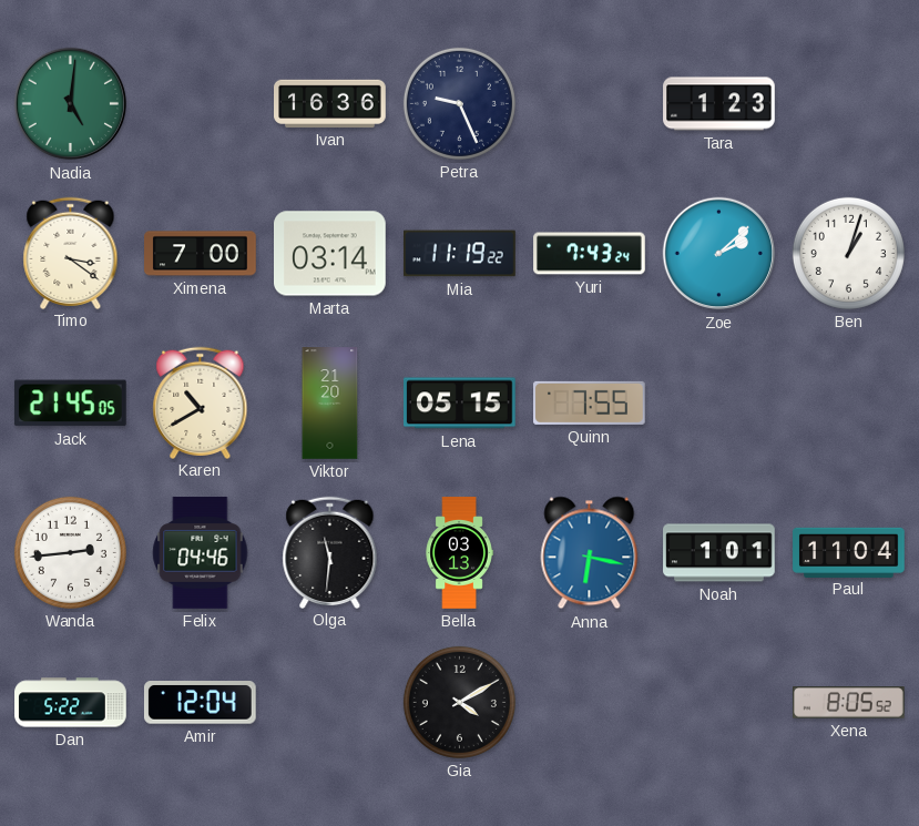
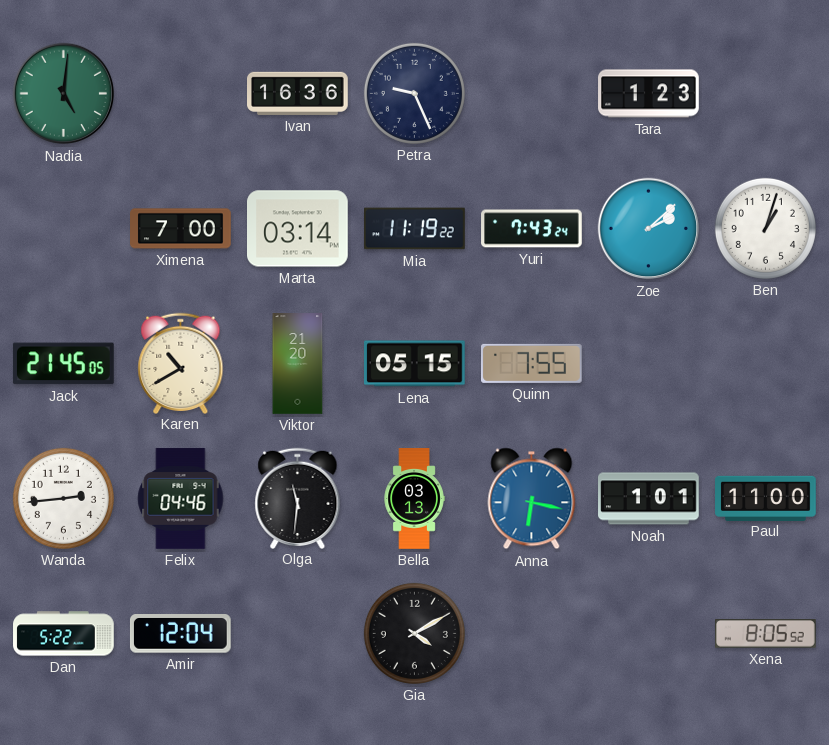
Timo: 3:21 -> none (71, 253)
Paul: 11:04 -> 11:00 (766, 498)
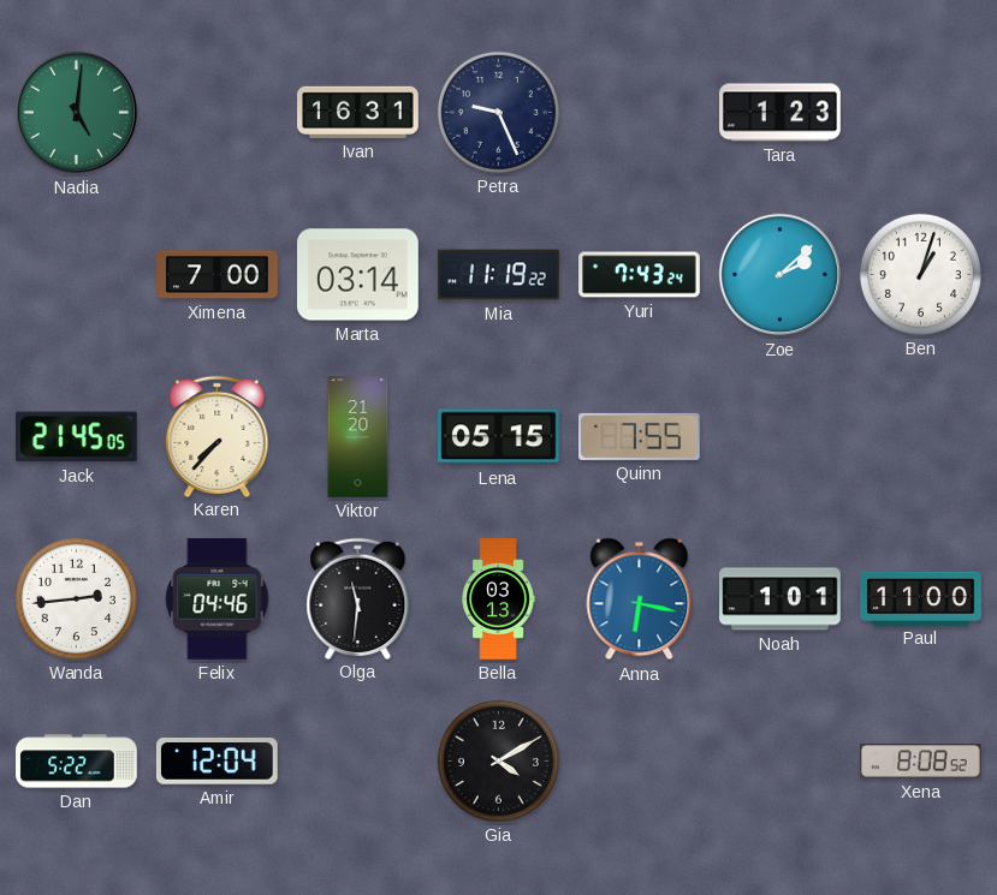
Ivan: 16:36 -> 16:31 (358, 112)
Karen: 10:40 -> 7:37 (218, 436)
Xena: 8:05 -> 8:08 (921, 762)
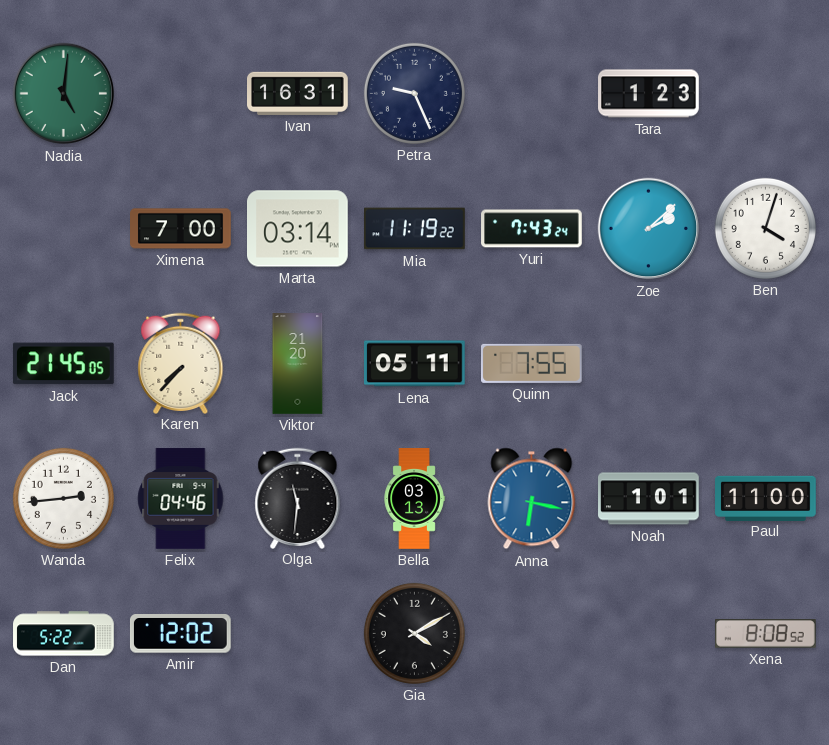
Ben: 1:03 -> 4:03 (765, 228)
Lena: 05:15 -> 05:11 (415, 364)
Amir: 12:04 -> 12:02 (180, 634)
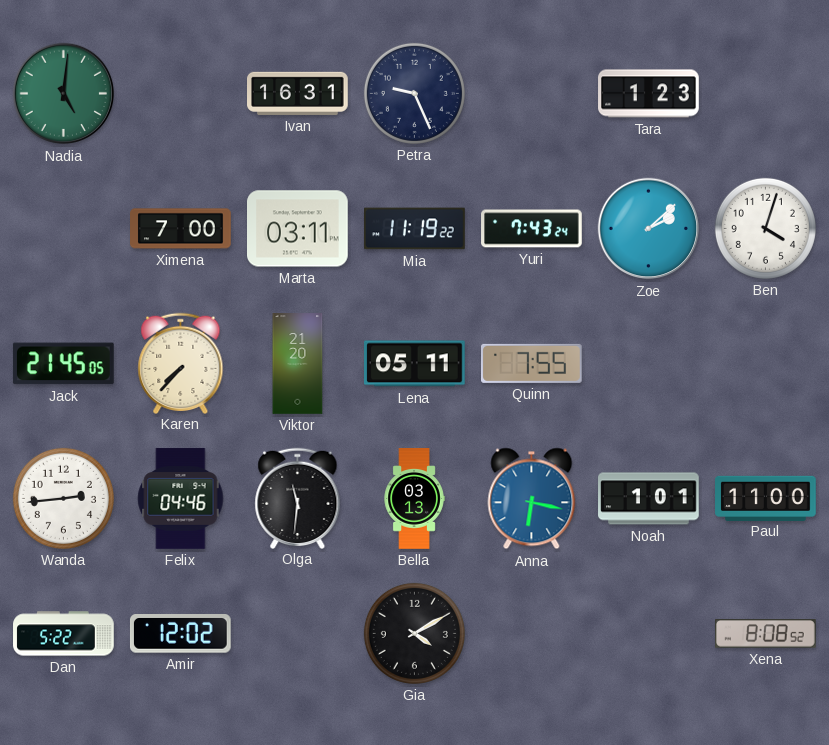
Marta: 03:14 -> 03:11 (298, 229)
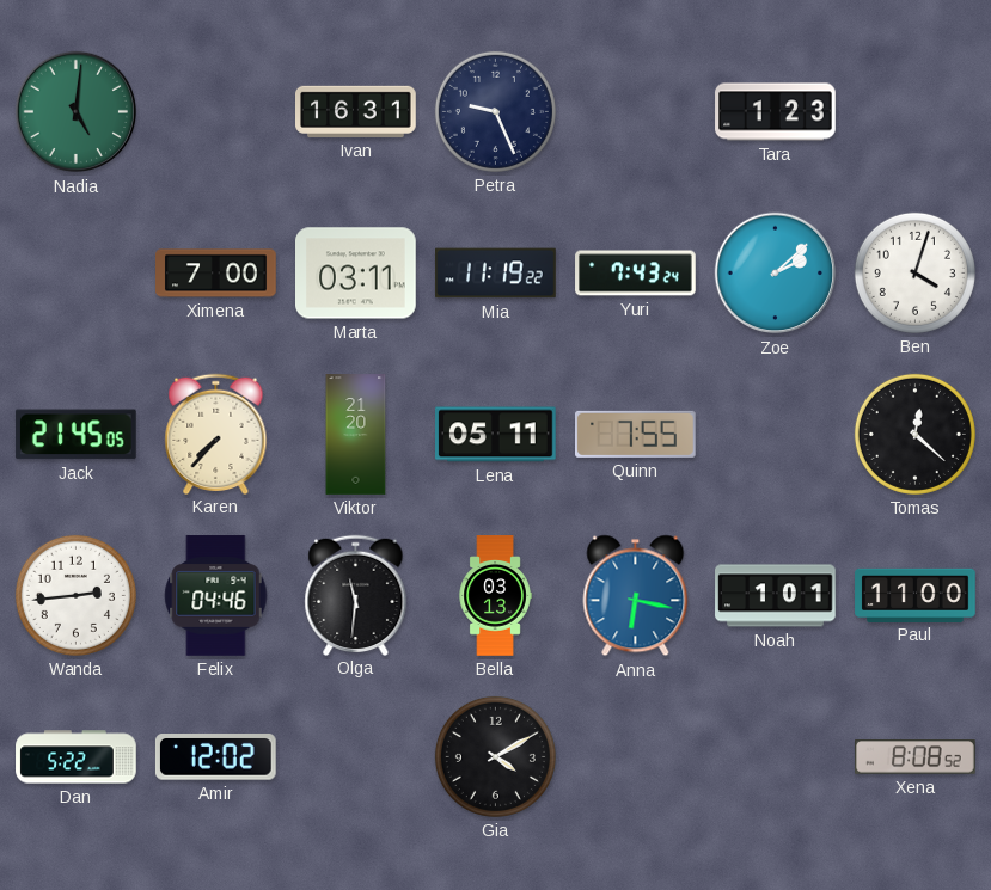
Tomas: none -> 12:22 (914, 434)
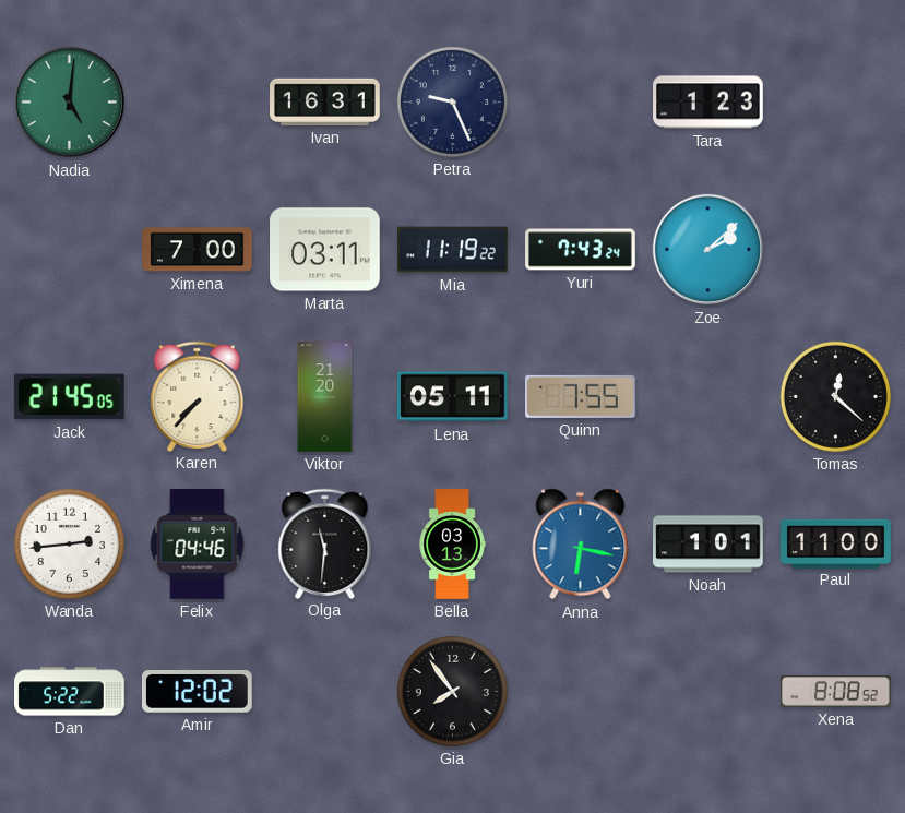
Ben: 4:03 -> none (914, 272)
Gia: 4:10 -> 7:54 (452, 691)
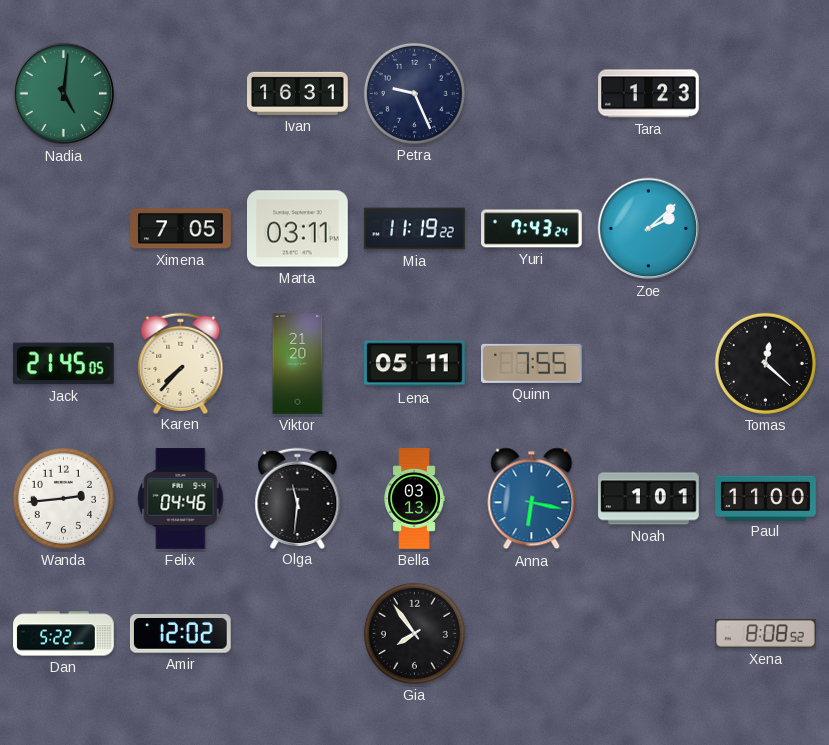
Ximena: 7:00 -> 7:05 (181, 229)
